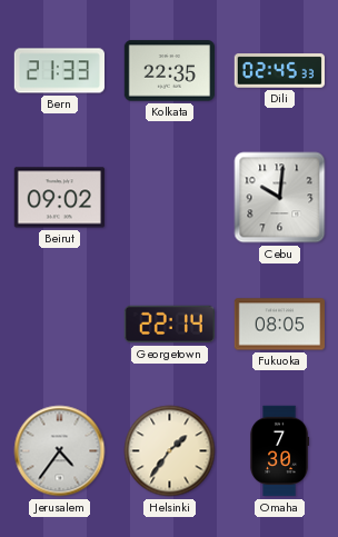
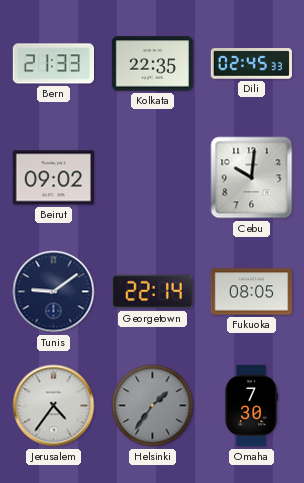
Tunis: none -> 9:09 (54, 292)
Helsinki dial: cream -> grey (153, 406)
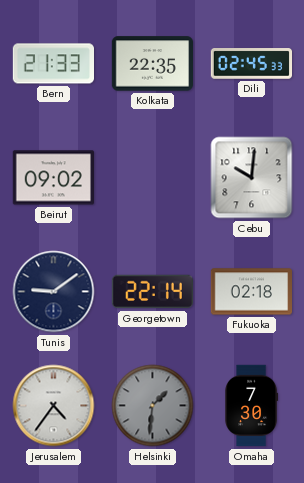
Fukuoka: 08:05 -> 02:18 (251, 292)
Helsinki: 1:36 -> 1:31 (153, 406)
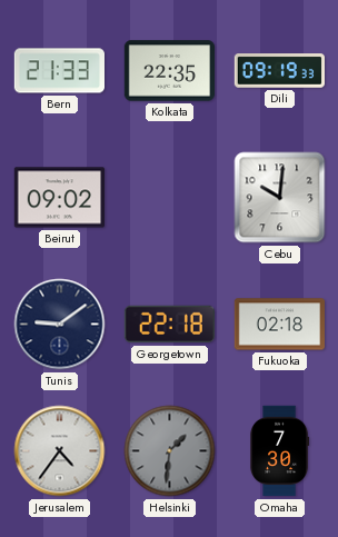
Dili: 02:45 -> 09:19 (279, 71)
Georgetown: 22:14 -> 22:18 (169, 325)
